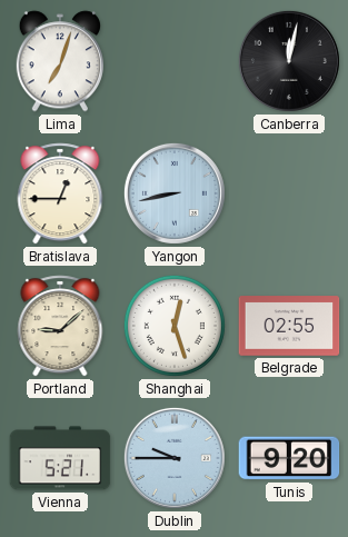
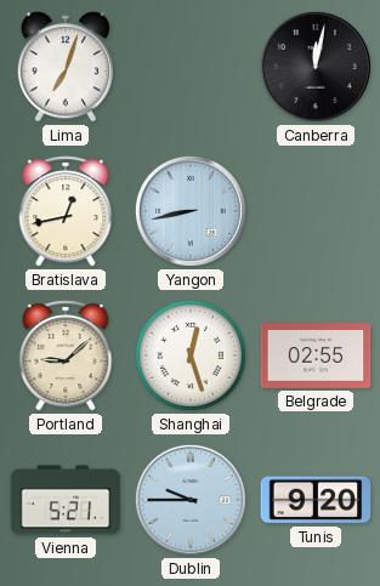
Bratislava: 12:45 -> 12:43 (66, 211)
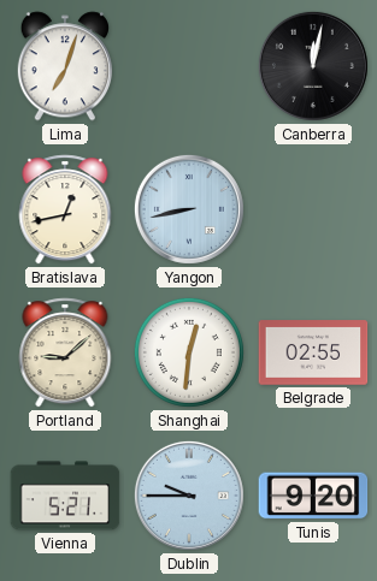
Shanghai: 12:27 -> 12:31 (189, 352)
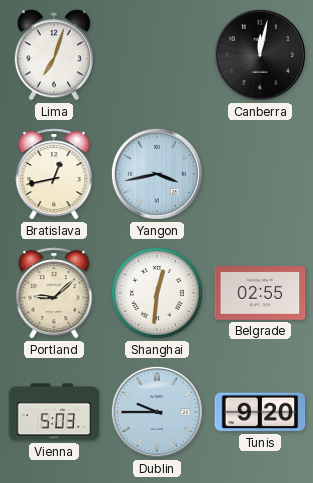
Yangon: 8:43 -> 3:43 (157, 174)
Vienna: 5:21 -> 5:03 (54, 412)
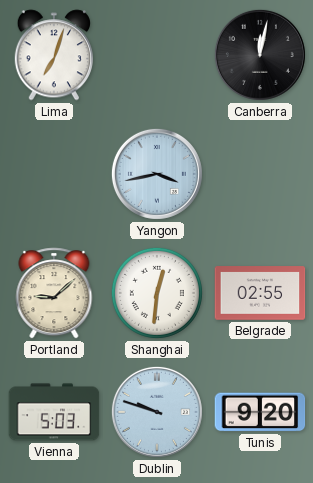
Bratislava: 12:43 -> none (54, 174)
Dublin: 9:45 -> 9:48 (157, 412)
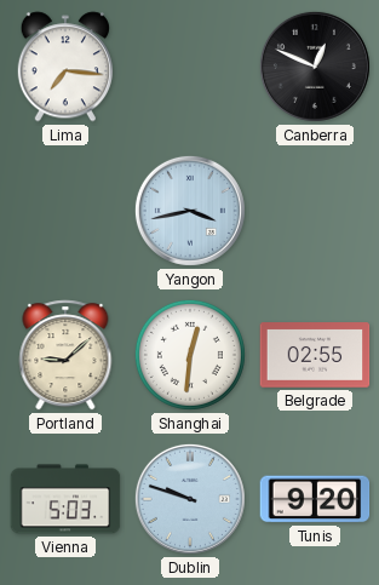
Lima: 7:03 -> 7:16 (64, 67)
Canberra: 12:02 -> 12:49 (315, 67)
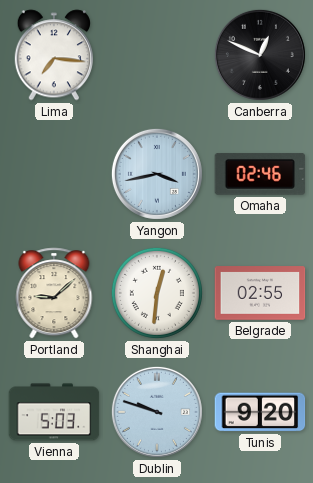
Omaha: none -> 02:46 (260, 175)
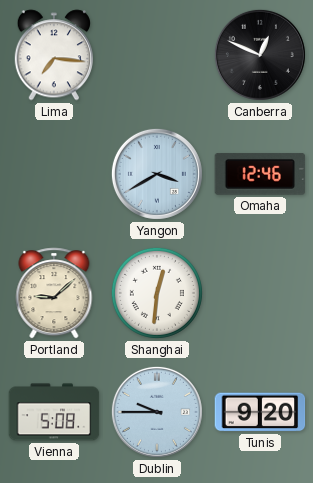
Yangon: 3:43 -> 3:40 (157, 174)
Omaha: 02:46 -> 12:46 (260, 175)
Belgrade: 02:55 -> none (260, 293)
Vienna: 5:03 -> 5:08 (54, 412)
Dublin: 9:48 -> 9:45 (157, 412)
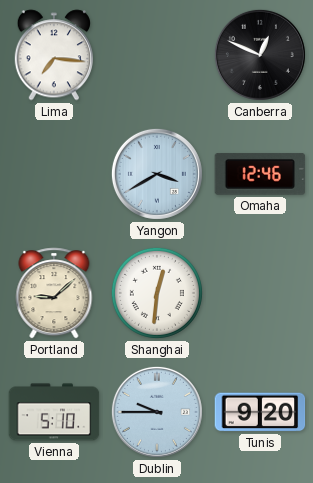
Vienna: 5:08 -> 5:10 (54, 412)
